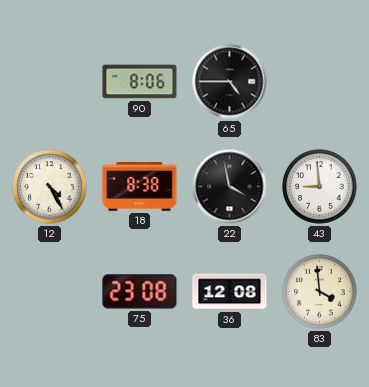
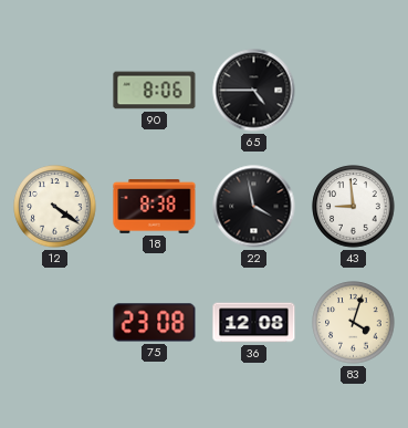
12: 4:25 -> 4:21 (55, 207)
83: 3:59 -> 4:03 (354, 323)
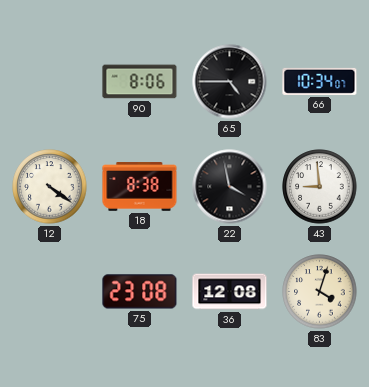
66: none -> 10:34 (320, 81)
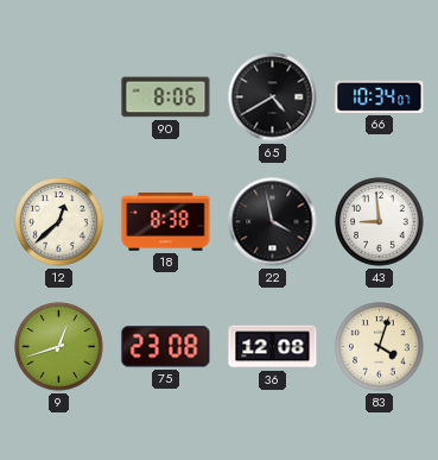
65: 4:45 -> 4:40 (273, 97)
12: 4:21 -> 12:38 (59, 222)
9: none -> 12:42 (59, 347)
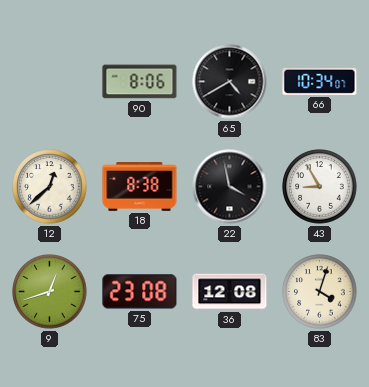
43: 8:59 -> 8:55 (320, 187)
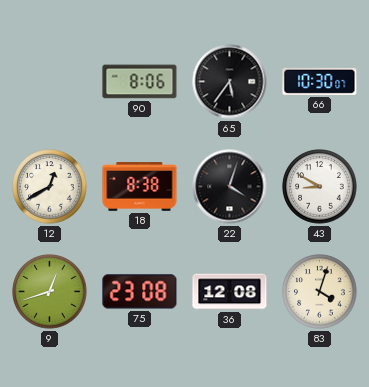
65: 4:40 -> 5:36 (230, 82)
66: 10:34 -> 10:30 (320, 81)
12: 12:38 -> 12:40 (50, 187)
22: 3:58 -> 4:03 (230, 187)
43: 8:55 -> 8:50 (320, 187)
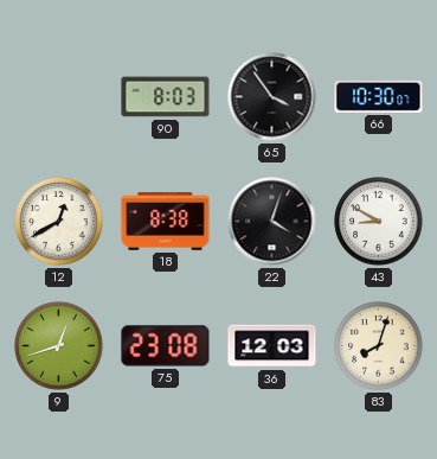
90: 8:06 -> 8:03 (166, 97)
65: 5:36 -> 3:54 (272, 97)
36: 12:08 -> 12:03 (272, 346)
83: 4:03 -> 8:03 (379, 346)
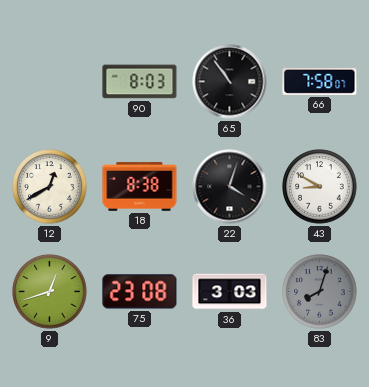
65: 3:54 -> 10:54 (230, 82)
66: 10:30 -> 7:58 (320, 81)
36: 12:03 -> 3:03 (230, 292)
83 dial: cream -> grey (320, 292)
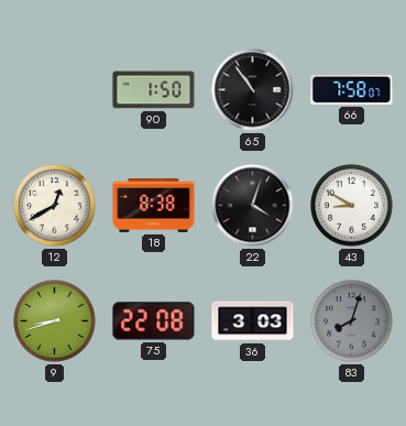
90: 8:03 -> 1:50 (154, 90)
9: 12:42 -> 8:42 (55, 321)
75: 23:08 -> 22:08 (154, 321)
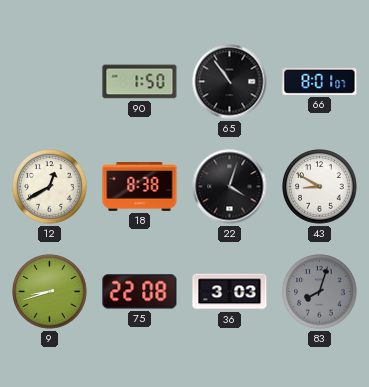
66: 7:58 -> 8:01 (320, 81)
